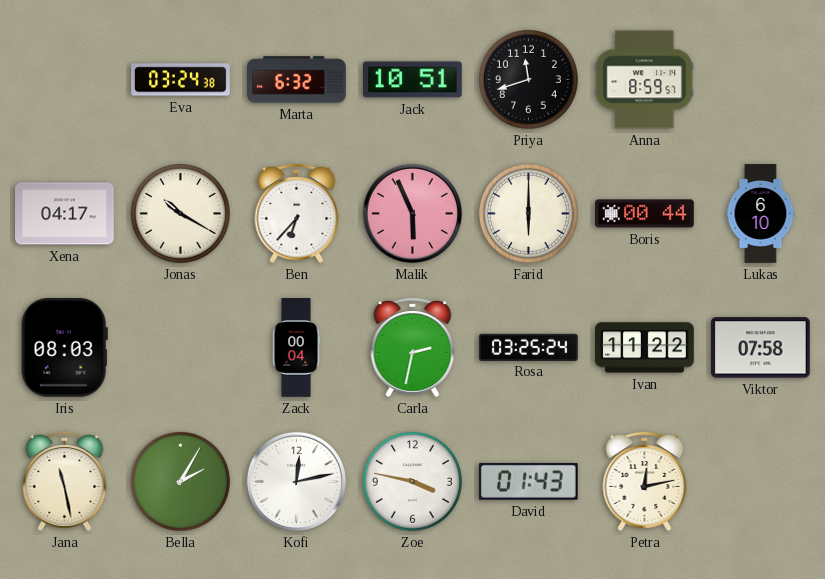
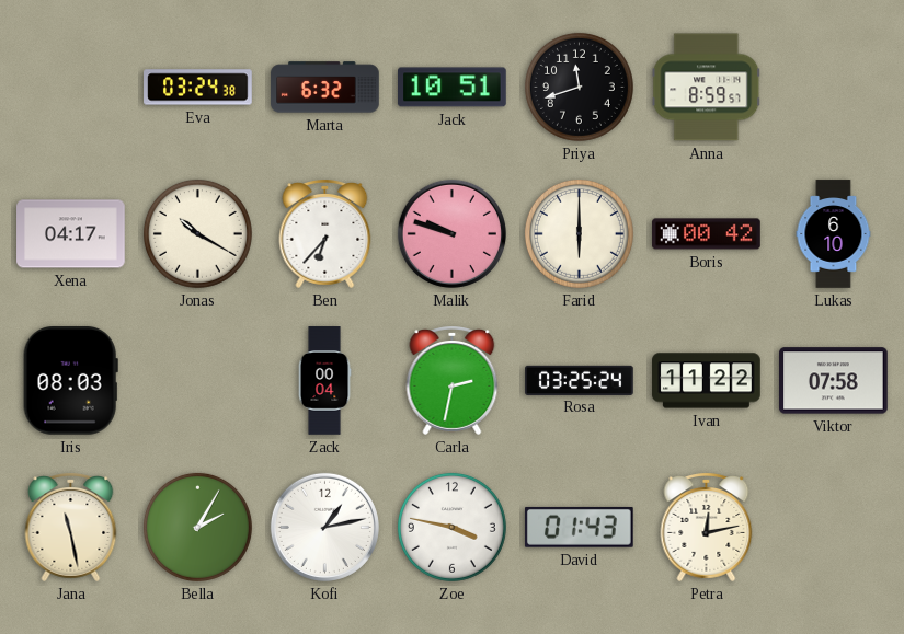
Malik: 5:56 -> 9:48 (451, 233)
Boris: 00:44 -> 00:42 (707, 234)
Kofi: 12:13 -> 1:13 (324, 527)
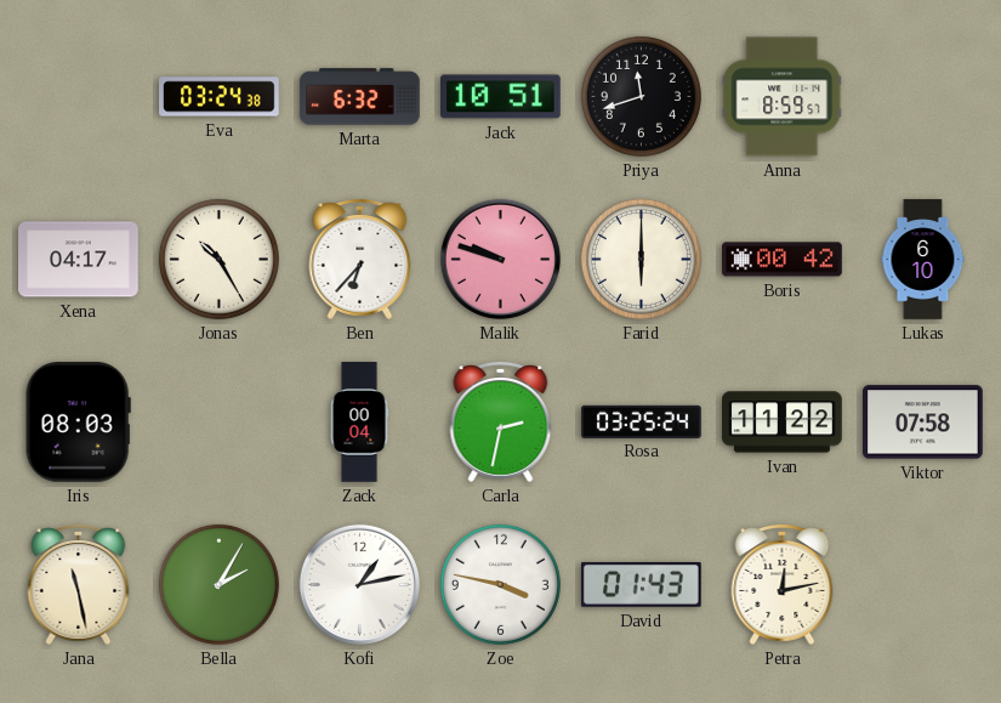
Jonas: 10:20 -> 10:25 (218, 259)
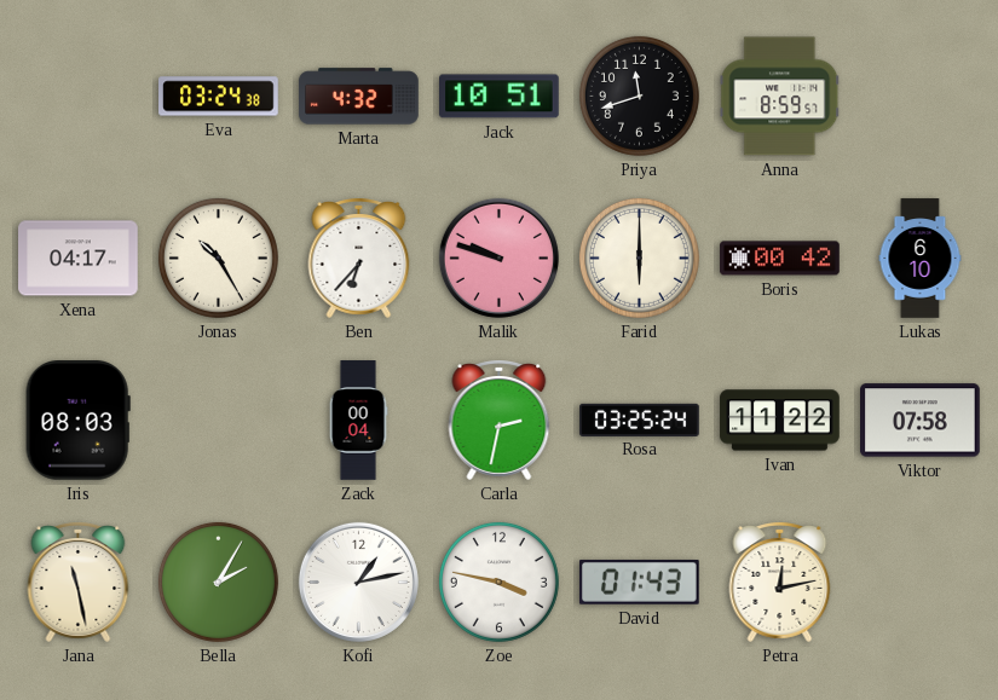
Marta: 6:32 -> 4:32 (359, 97)
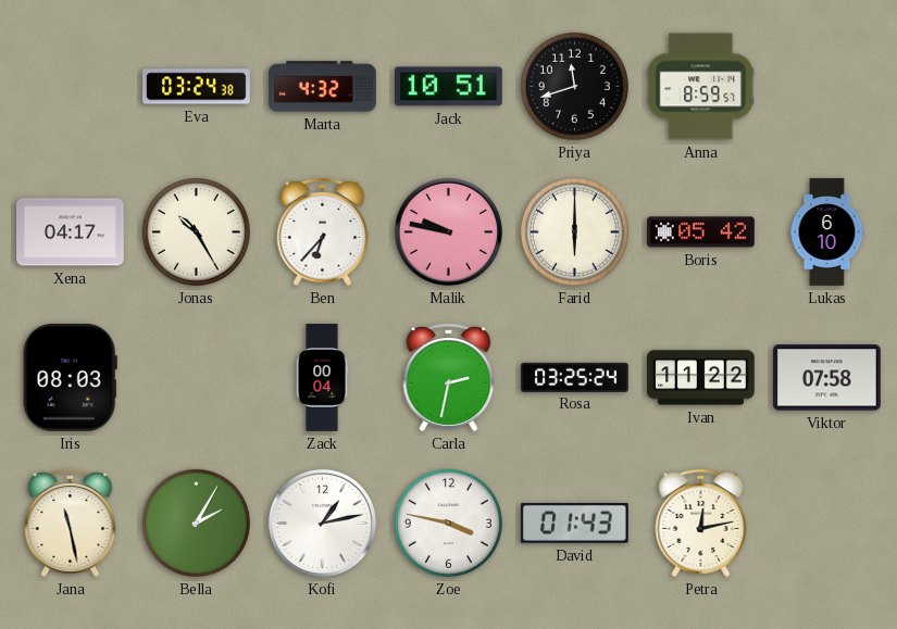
Malik: 9:48 -> 9:47 (448, 231)
Boris: 00:42 -> 05:42 (701, 232)
